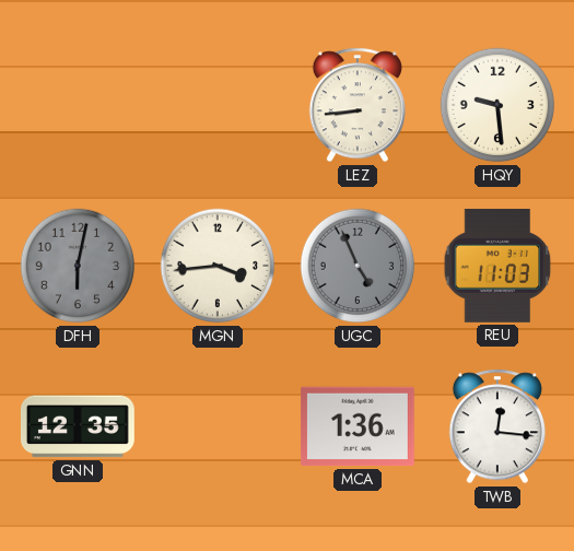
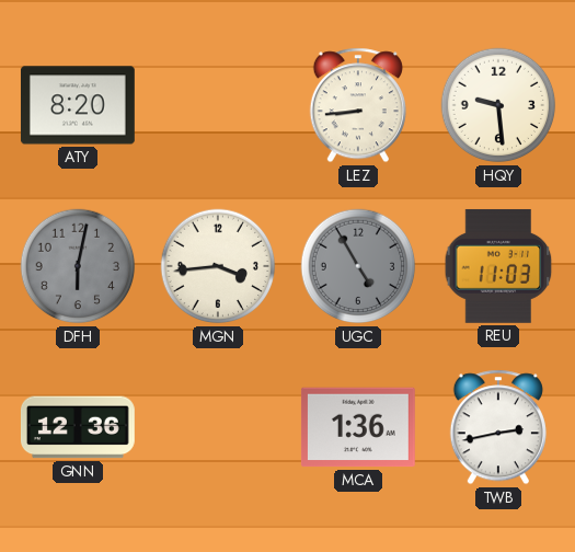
ATY: none -> 8:20 (78, 105)
UGC: 4:56 -> 4:55 (358, 266)
GNN: 12:35 -> 12:36 (78, 427)
TWB: 12:16 -> 2:43 (498, 427)
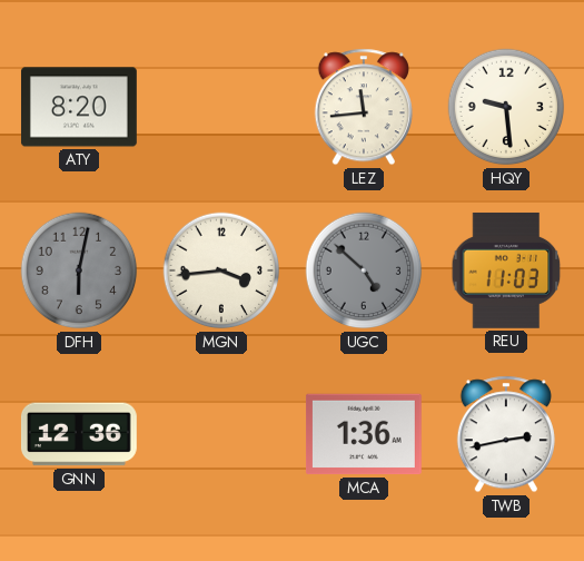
LEZ: 8:44 -> 11:44 (364, 107)
UGC: 4:55 -> 4:52 (364, 270)
